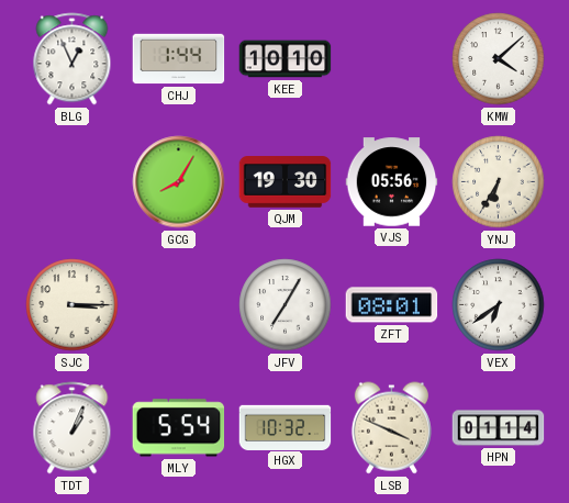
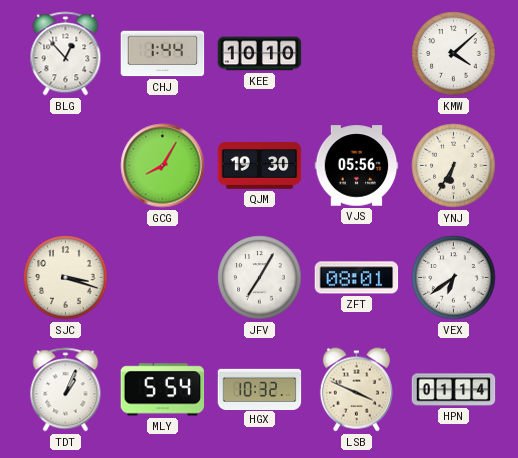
BLG: 12:56 -> 12:53 (66, 54)
SJC: 3:15 -> 3:18 (66, 278)
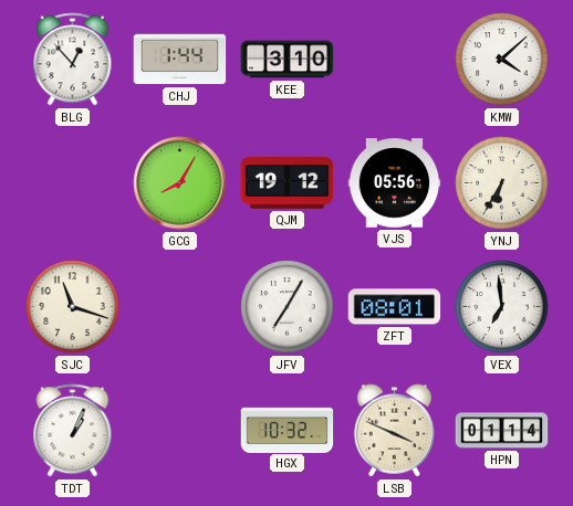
KEE: 10:10 -> 3:10 (288, 60)
QJM: 19:30 -> 19:12 (288, 183)
SJC: 3:18 -> 11:18 (73, 307)
VEX: 6:39 -> 6:59 (502, 307)
MLY: 5:54 -> none (163, 390)
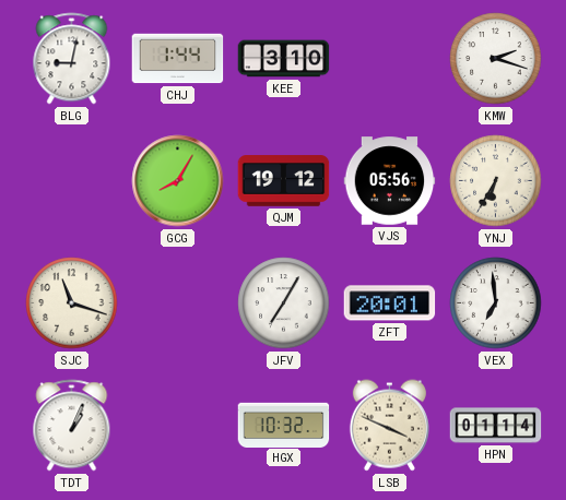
BLG: 12:53 -> 9:02 (72, 59)
KMW: 4:08 -> 2:18 (496, 59)
ZFT: 08:01 -> 20:01 (390, 303)
